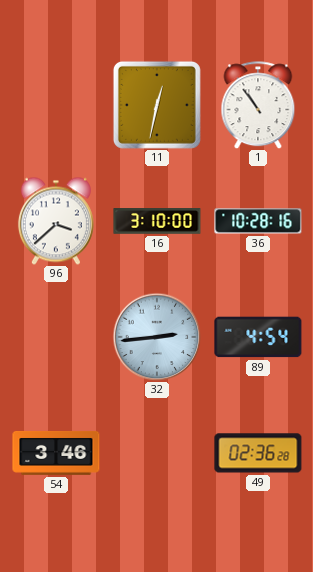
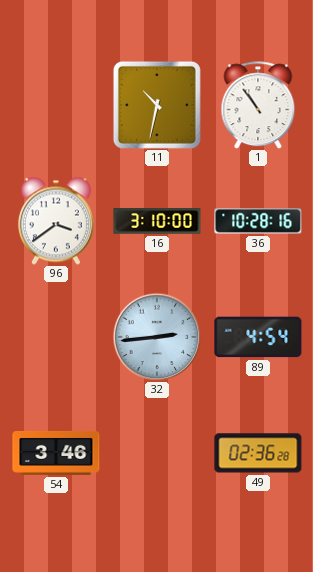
11: 12:32 -> 10:32 (157, 105)
96: 3:38 -> 3:39 (56, 221)
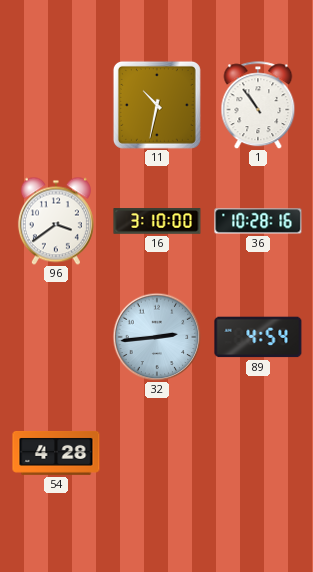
54: 3:46 -> 4:28 (56, 453)
49: 02:36 -> none (258, 453)
